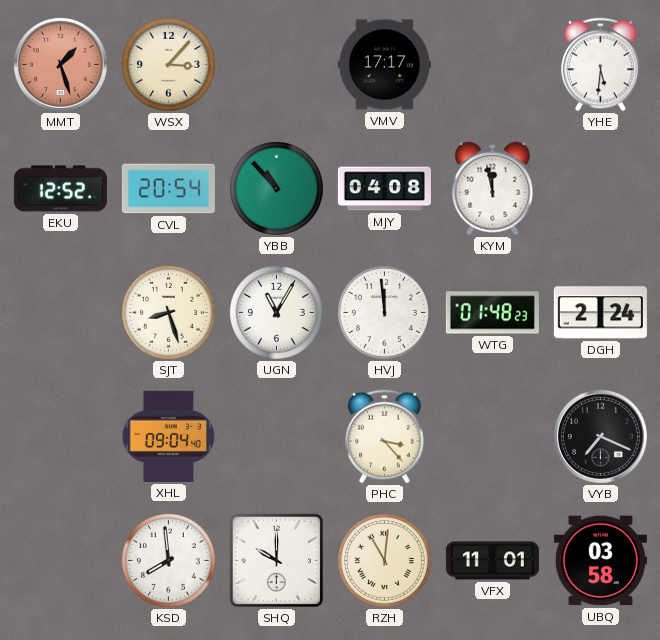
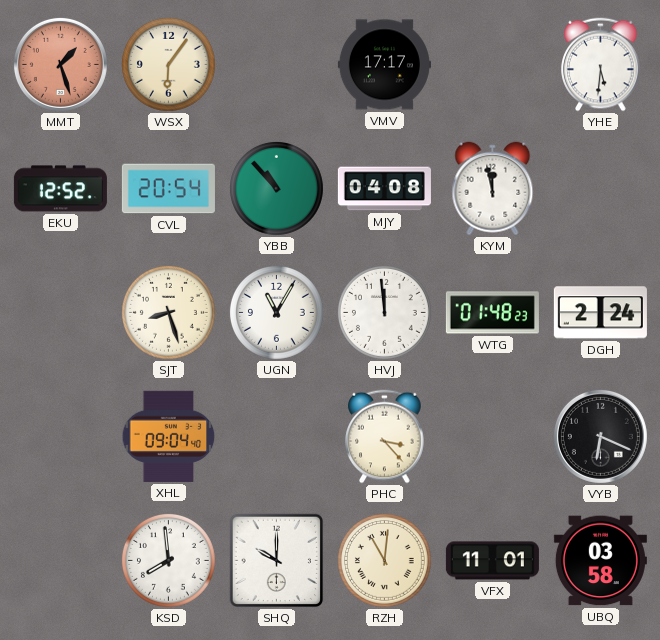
WSX: 3:07 -> 6:06 (168, 64)
VYB: 7:19 -> 6:19 (600, 436)
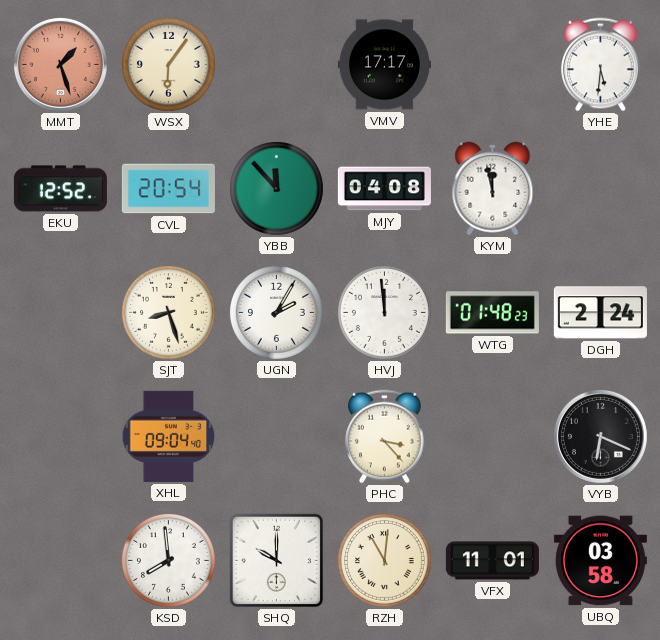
YBB: 10:53 -> 11:53 (276, 188)
UGN: 11:05 -> 2:05 (276, 312)
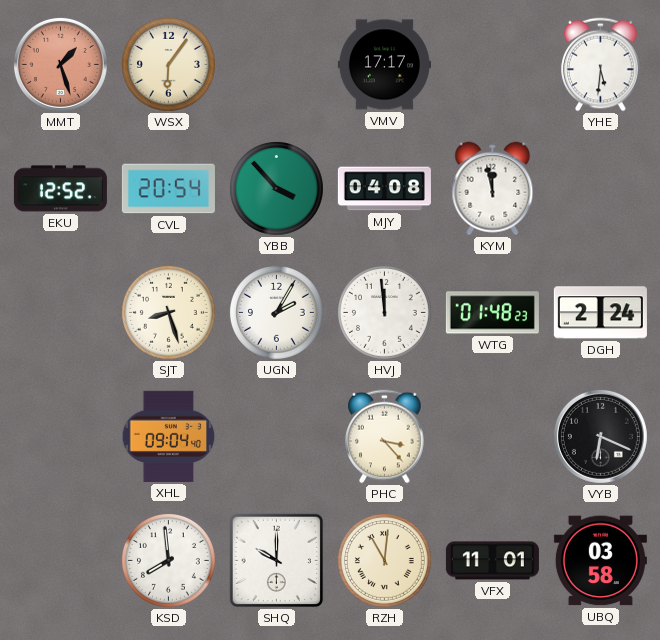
YBB: 11:53 -> 3:53 (276, 188)
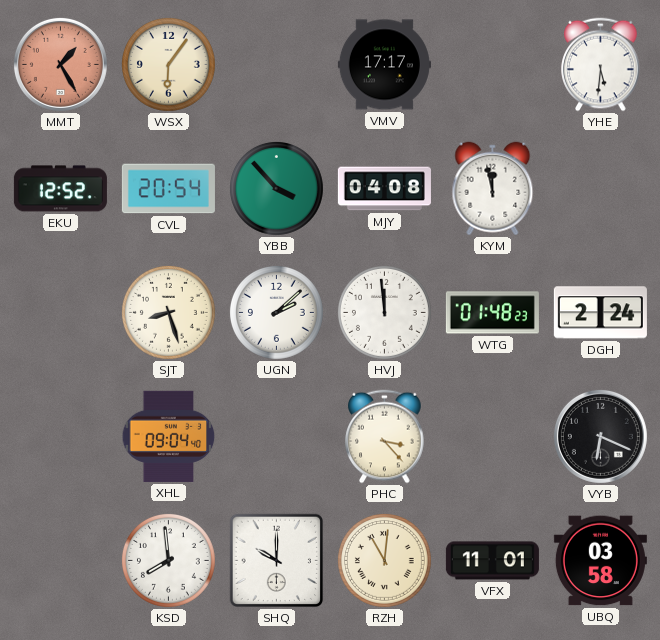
MMT: 1:27 -> 1:25 (60, 64)
UGN: 2:05 -> 2:08 (276, 312)
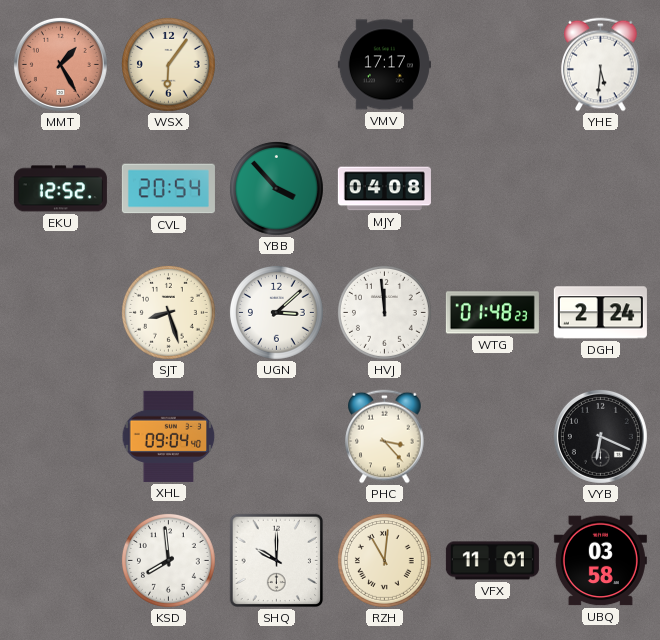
KYM: 11:58 -> none (493, 189)
UGN: 2:08 -> 3:08 (276, 312)
